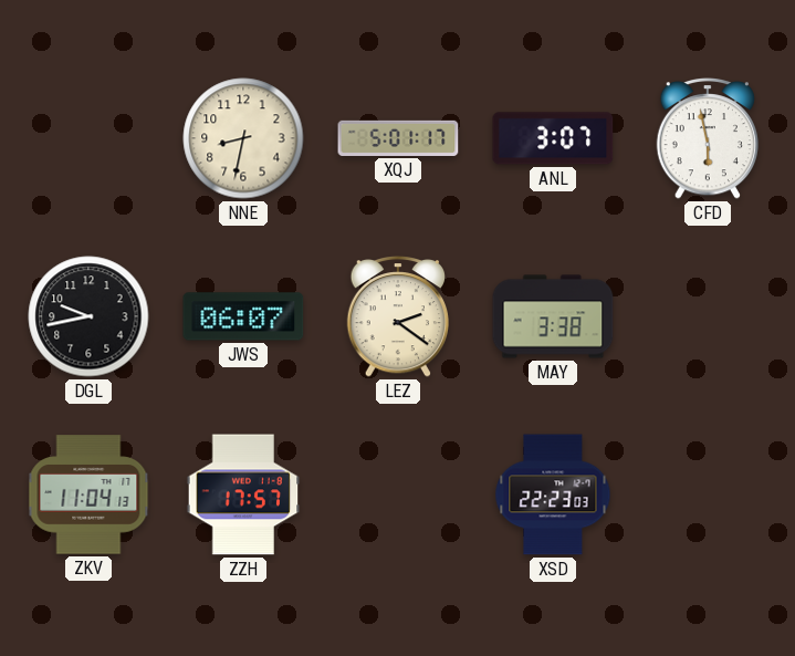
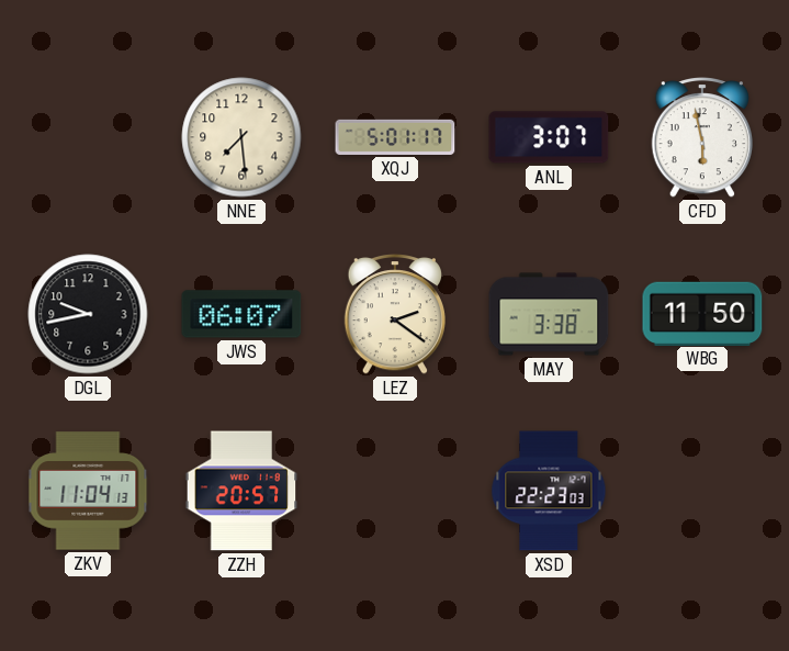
NNE: 8:32 -> 7:29 (241, 137)
WBG: none -> 11:50 (702, 313)
ZZH: 17:57 -> 20:57 (241, 491)
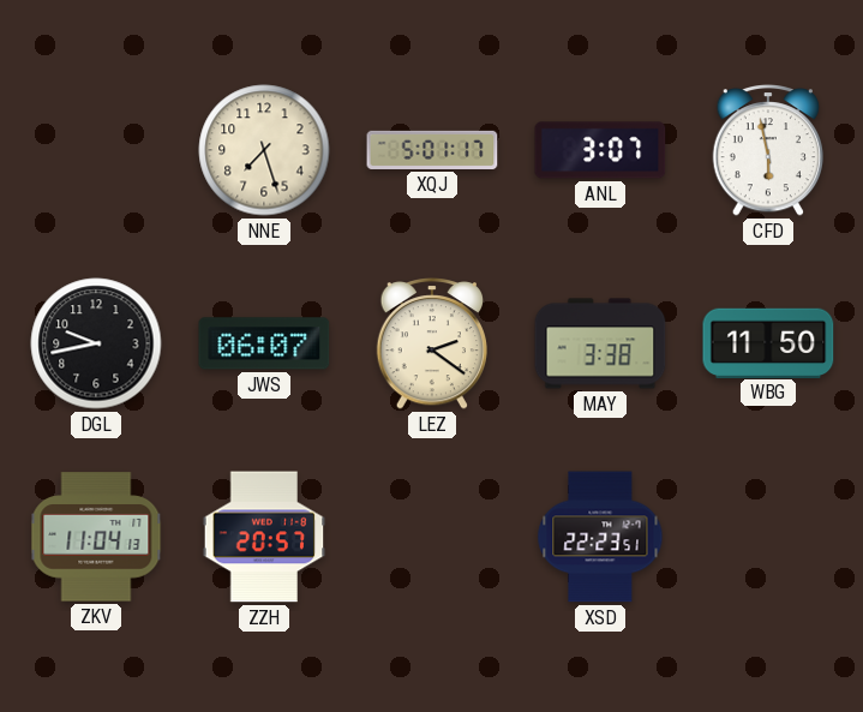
NNE: 7:29 -> 7:27 (264, 150)
XSD: 22:23:03 -> 22:23:51 (600, 537)
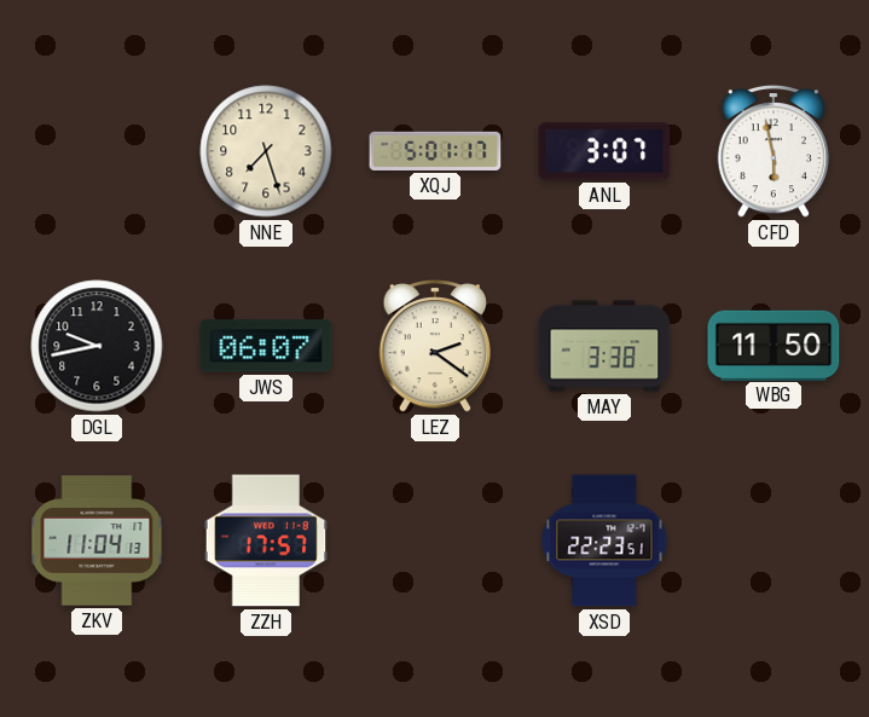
ZZH: 20:57 -> 17:57 (266, 540)
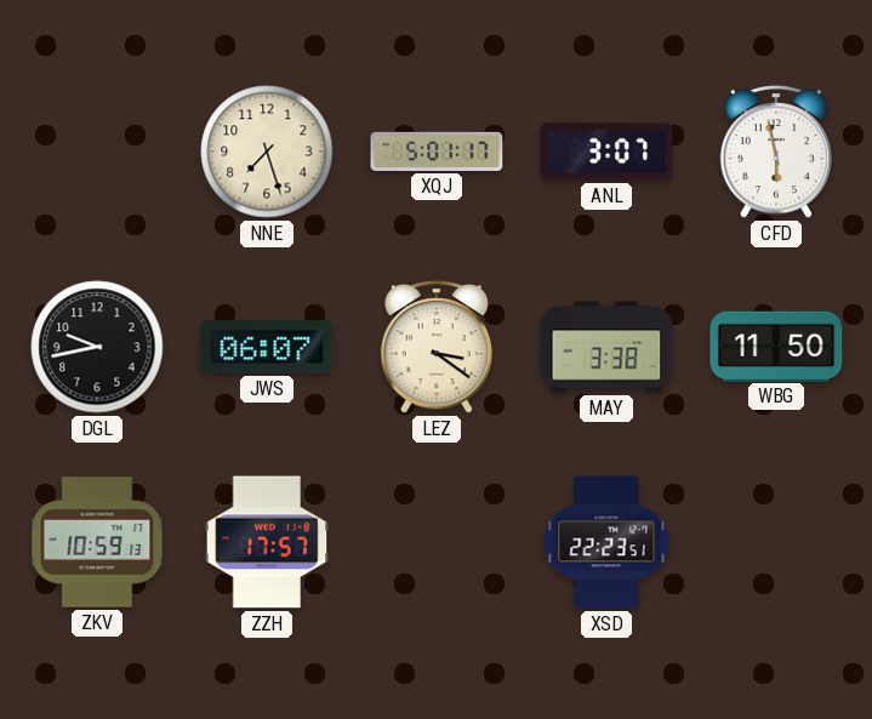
LEZ: 2:21 -> 3:21 (435, 348)
ZKV: 11:04 -> 10:59 (97, 542)
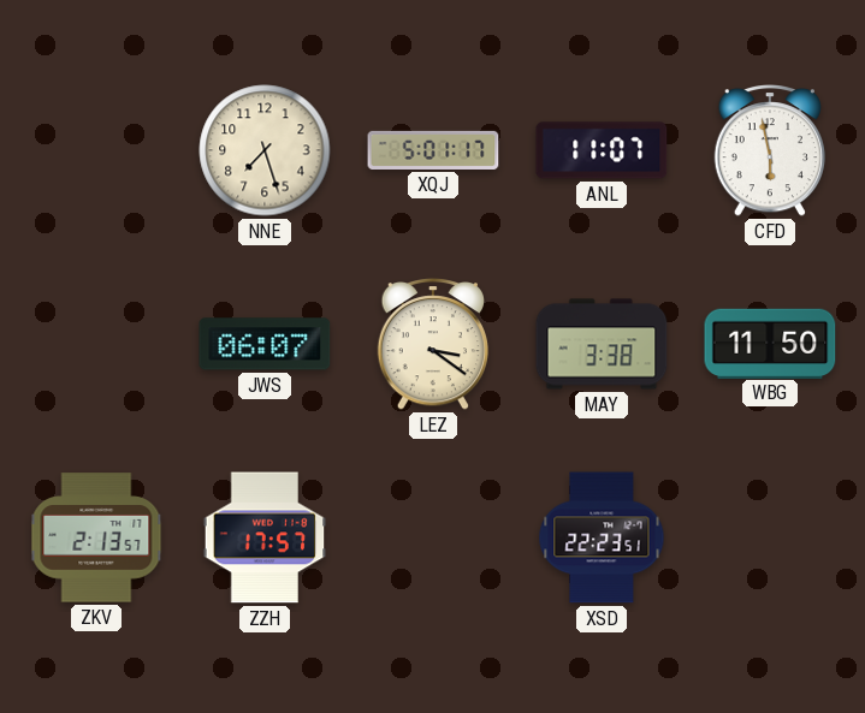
ANL: 3:07 -> 11:07 (602, 150)
DGL: 9:43 -> none (97, 347)
ZKV: 10:59 -> 2:13 (96, 537)
